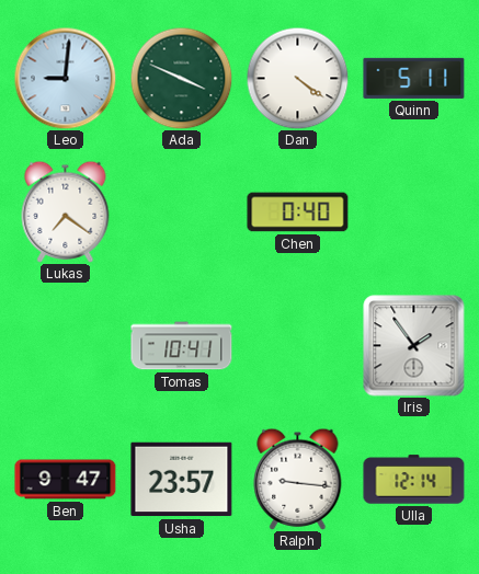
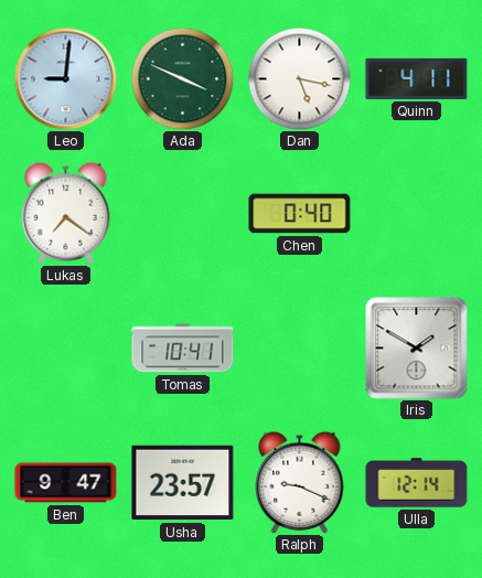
Dan: 4:21 -> 5:17 (299, 78)
Quinn: 5:11 -> 4:11 (417, 78)
Iris: 1:54 -> 1:50 (417, 349)
Ralph: 9:16 -> 9:19 (300, 482)
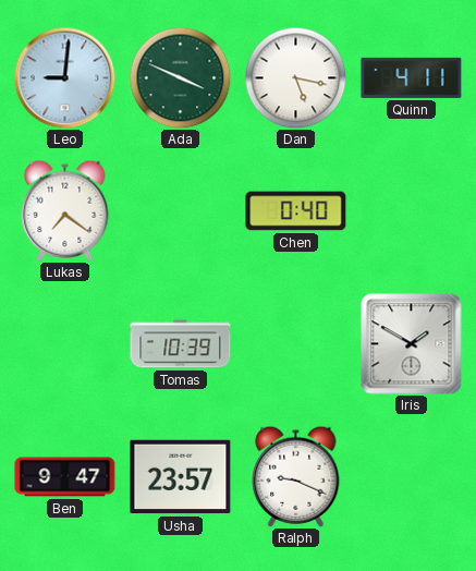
Tomas: 10:41 -> 10:39 (181, 344)
Ulla: 12:14 -> none (417, 483)
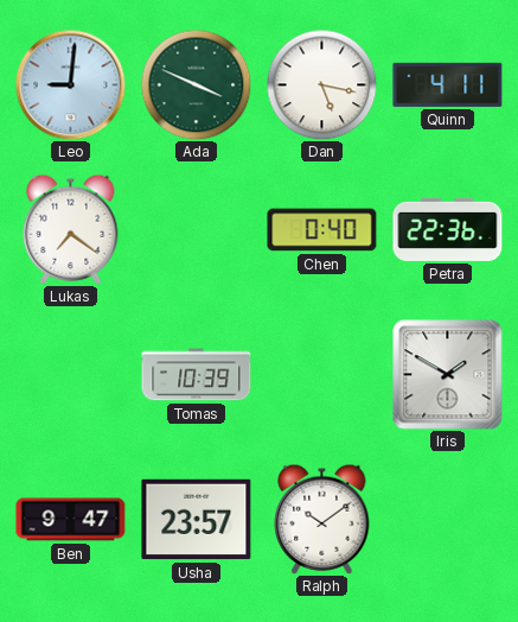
Petra: none -> 22:36 (448, 229)
Ralph: 9:19 -> 10:09 (322, 519)
